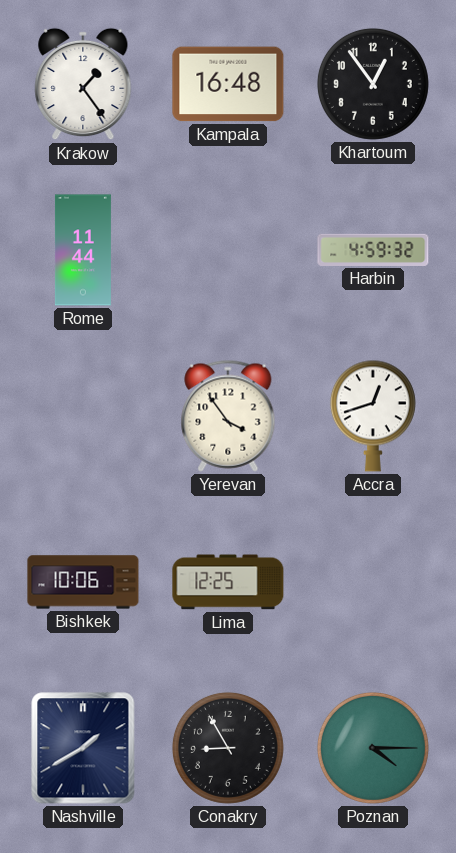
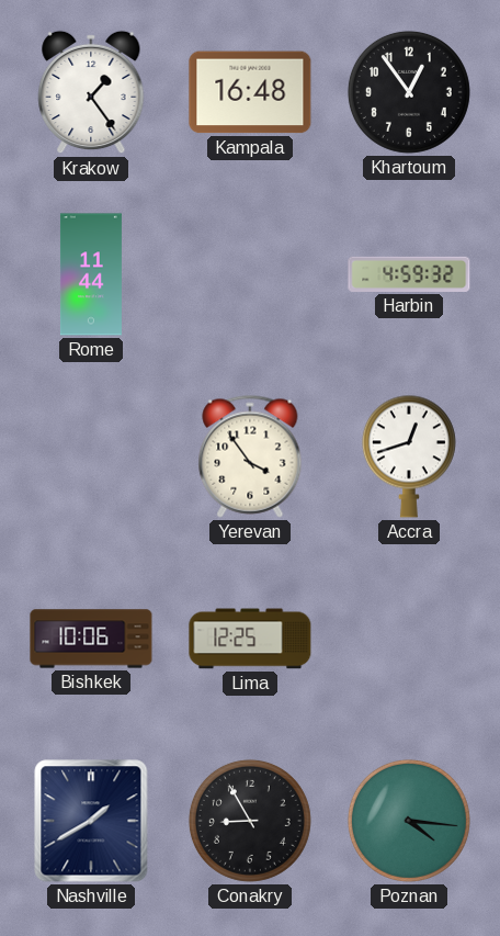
Poznan: 4:15 -> 4:16 (409, 821)
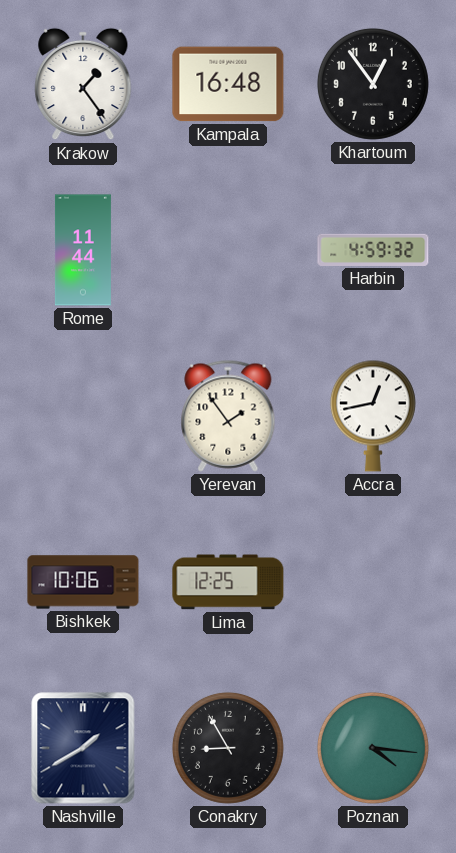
Yerevan: 3:54 -> 1:54 (228, 416)
Accra: 12:42 -> 12:43 (373, 416)
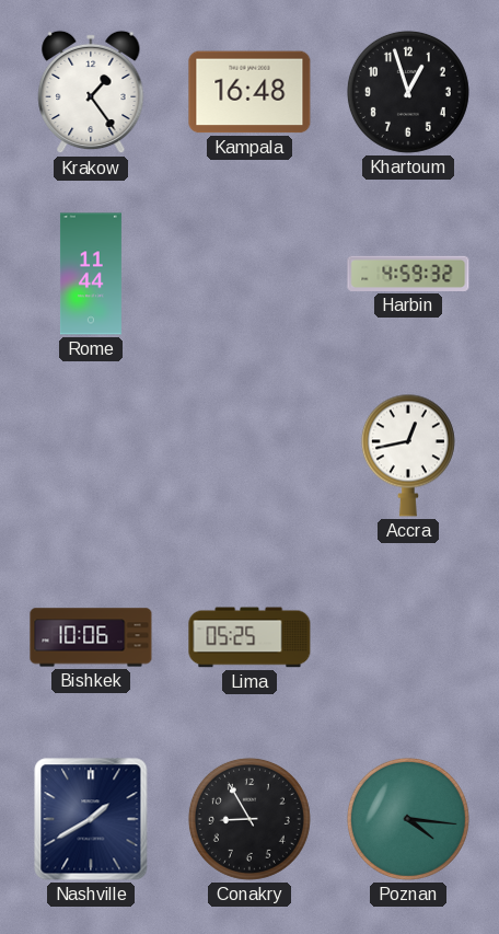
Khartoum: 12:54 -> 12:57 (408, 92)
Yerevan: 1:54 -> none (228, 416)
Lima: 12:25 -> 05:25 (249, 637)
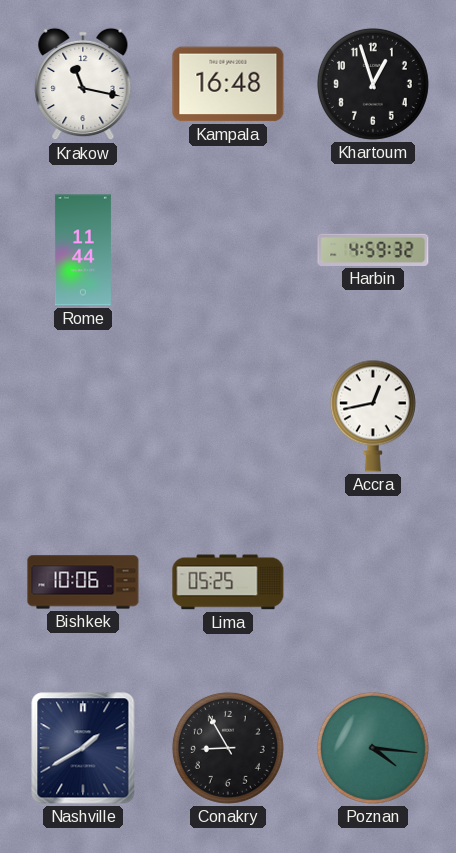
Krakow: 1:24 -> 11:17 (83, 84)
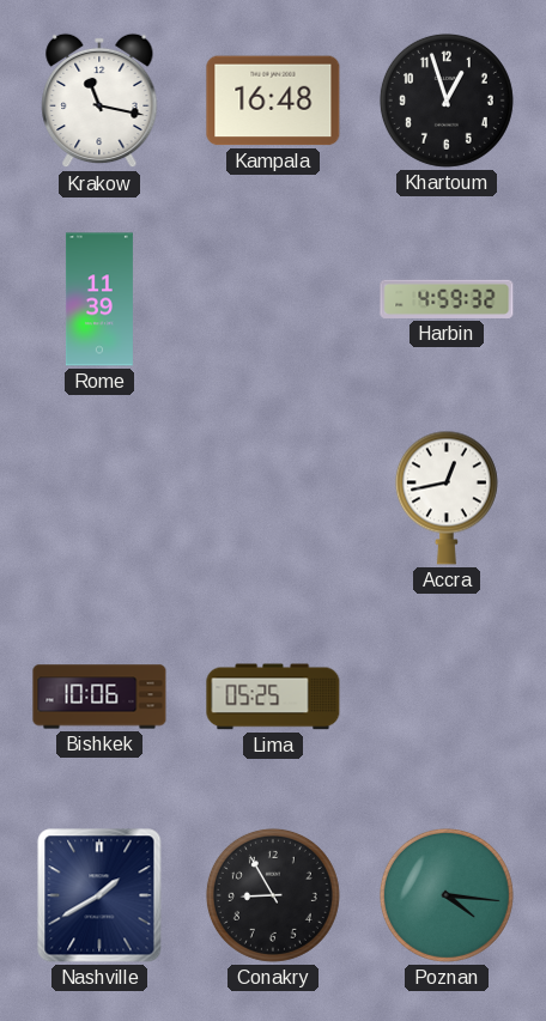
Rome: 11:44 -> 11:39 (99, 299)
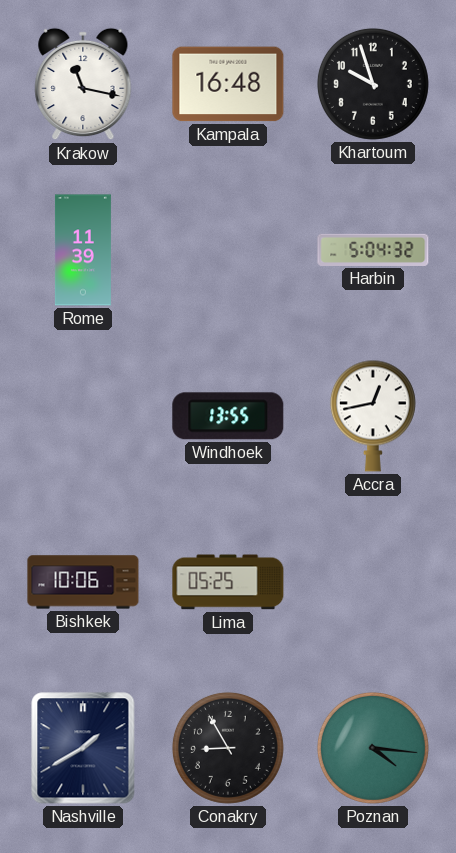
Khartoum: 12:57 -> 9:57 (373, 84)
Harbin: 4:59 -> 5:04 (373, 250)
Windhoek: none -> 13:55 (228, 416)
